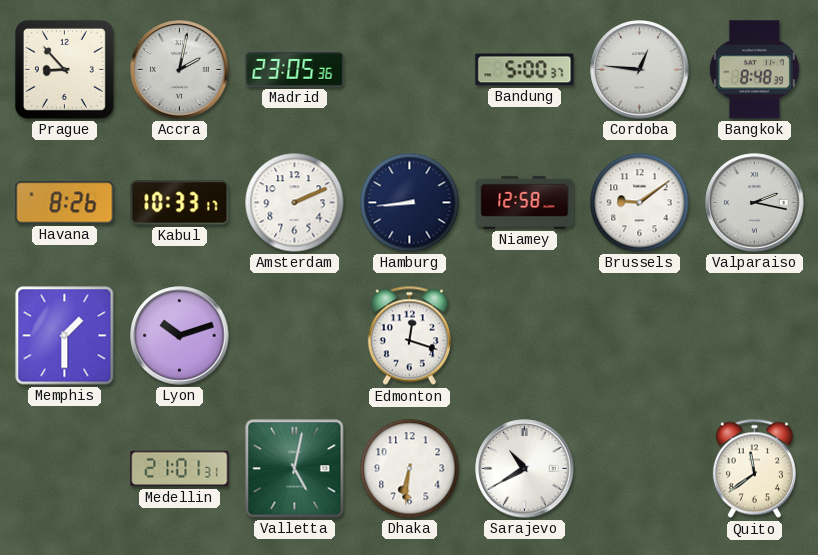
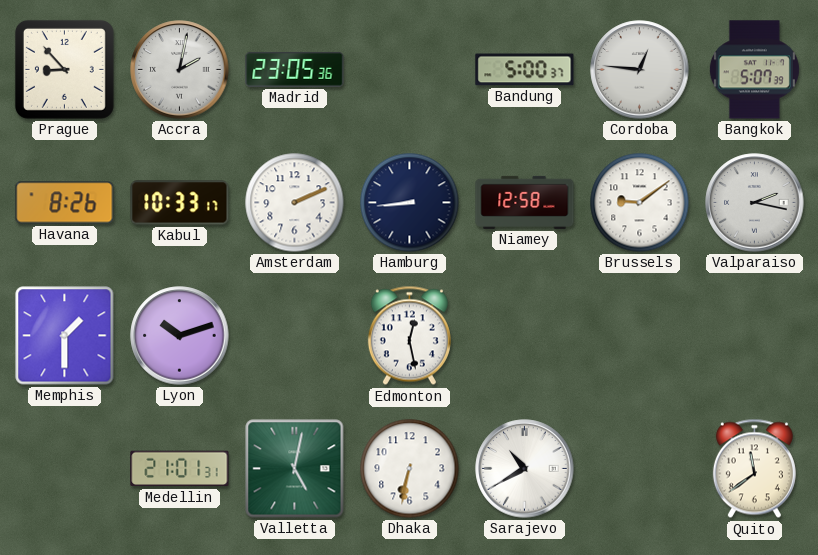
Bangkok: 8:48 -> 5:07 (754, 70)
Edmonton: 12:18 -> 12:28 (409, 336)
Dhaka: 6:31 -> 6:32 (410, 469)
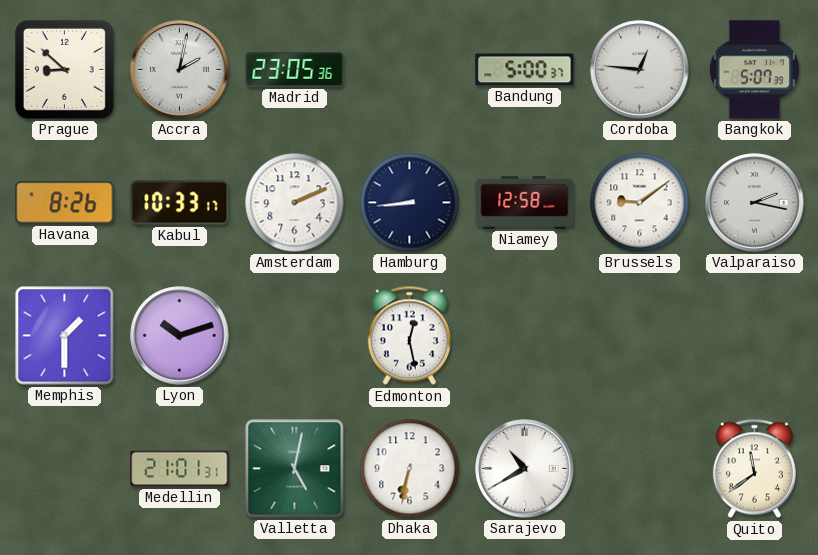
Prague: 8:53 -> 8:52 (64, 69)
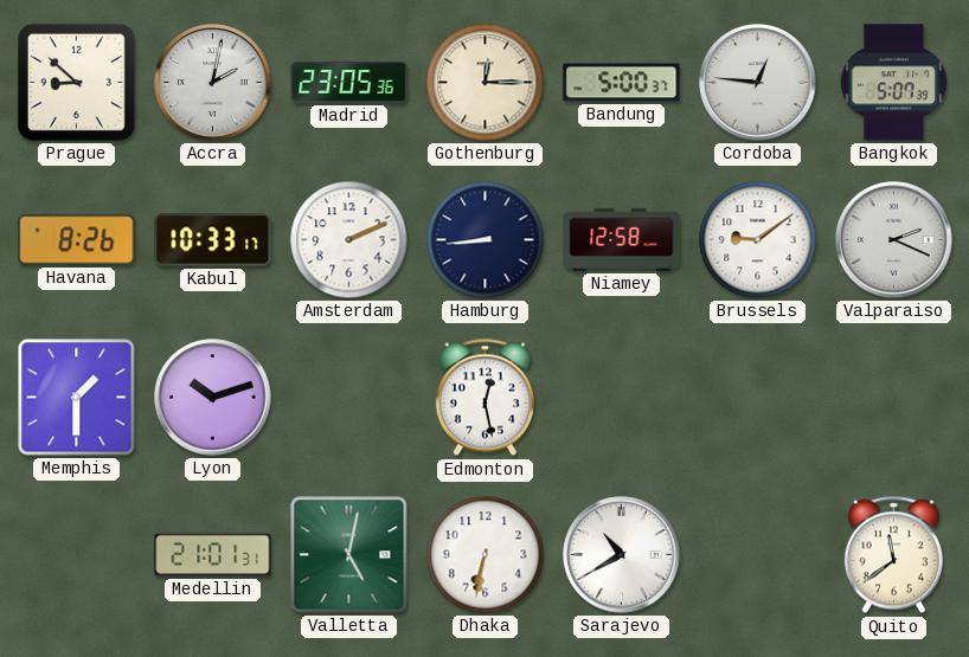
Gothenburg: none -> 12:15 (486, 83)
Valparaiso: 2:17 -> 2:19 (894, 240)
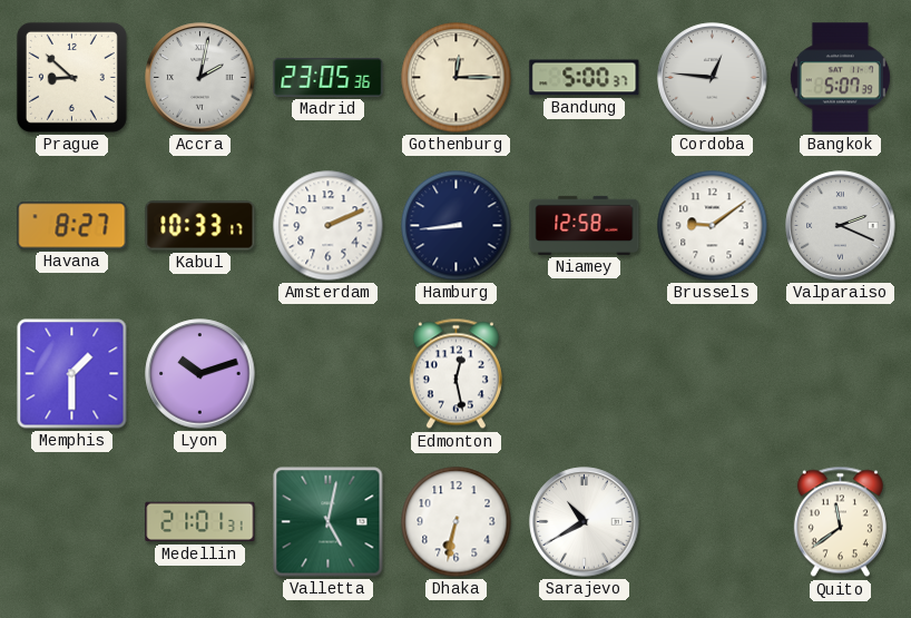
Havana: 8:26 -> 8:27 (72, 226)
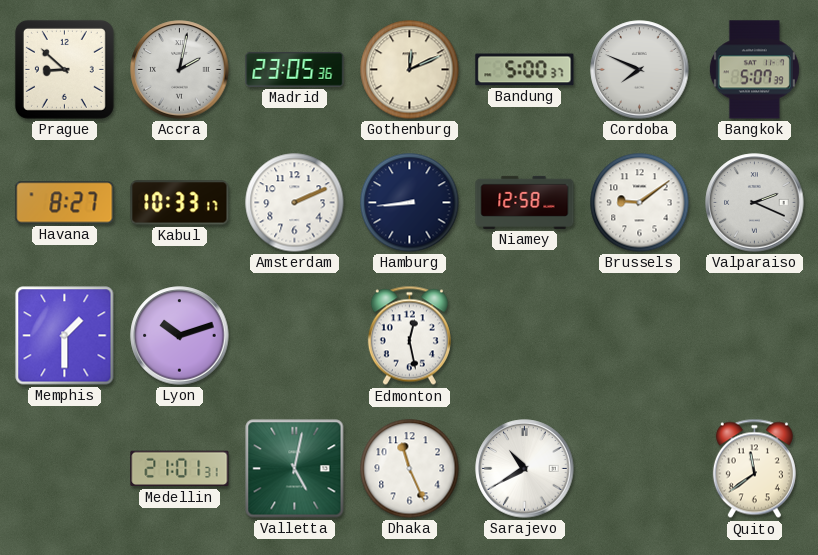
Gothenburg: 12:15 -> 12:11 (410, 70)
Cordoba: 12:46 -> 7:49 (640, 70)
Dhaka: 6:32 -> 11:26 (410, 469)
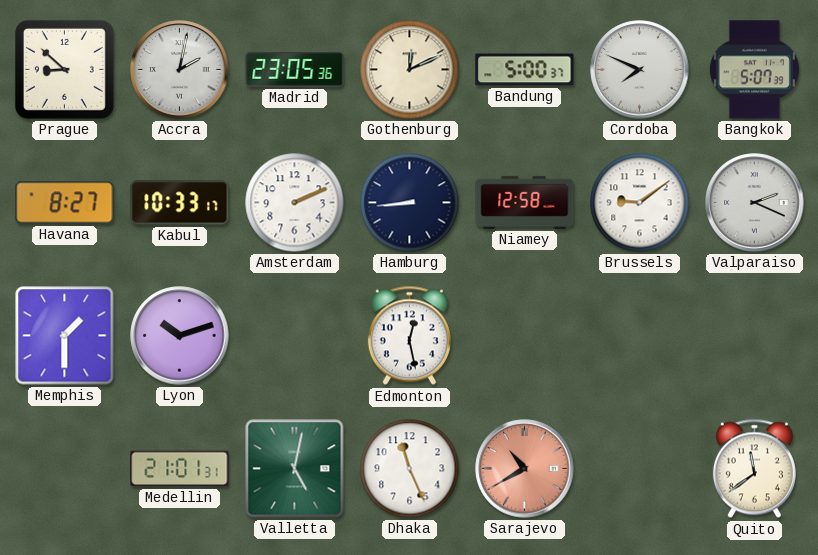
Sarajevo dial: white -> salmon (525, 469)
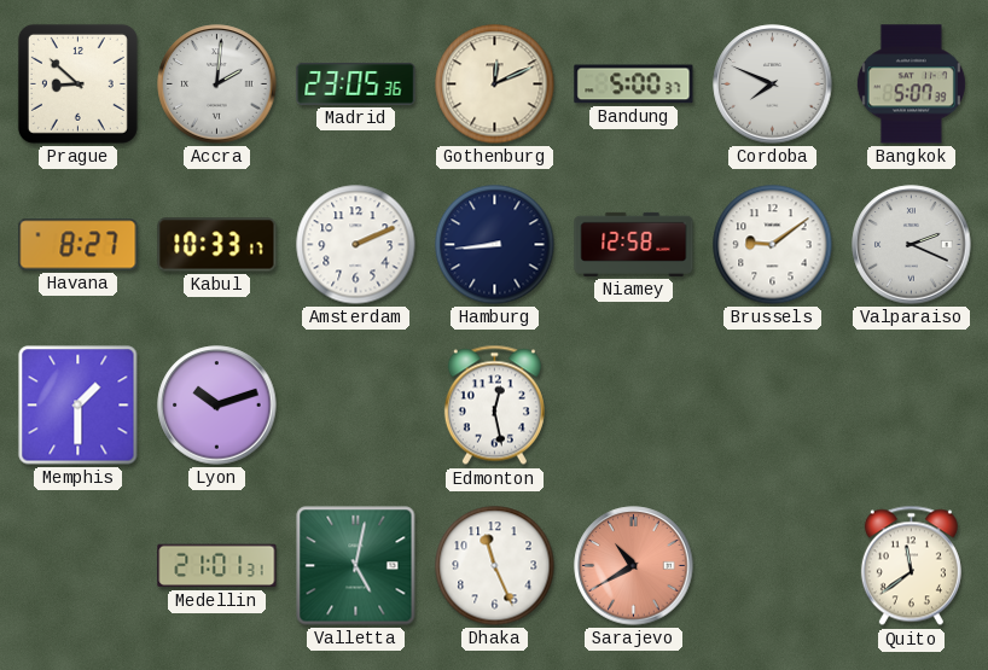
Accra: 2:02 -> 2:01 (217, 85)
